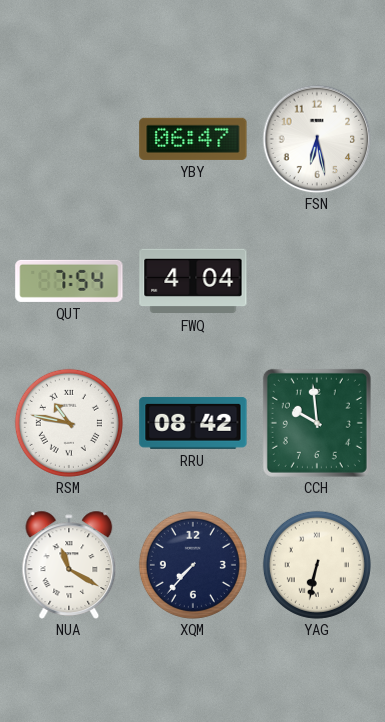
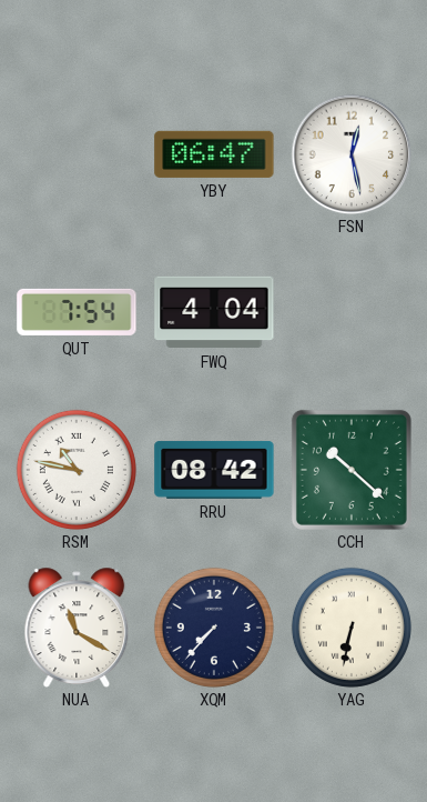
FSN: 6:28 -> 12:28 (352, 154)
CCH: 9:59 -> 10:22 (352, 470)
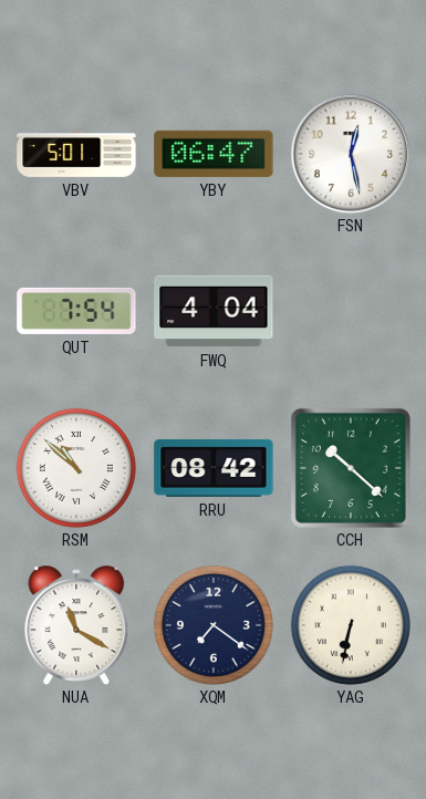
VBV: none -> 5:01 (76, 155)
RSM: 10:47 -> 10:52 (76, 468)
XQM: 7:37 -> 7:21 (214, 625)
